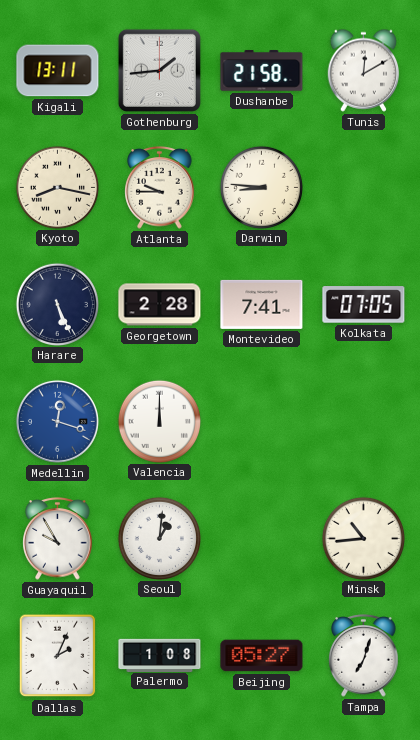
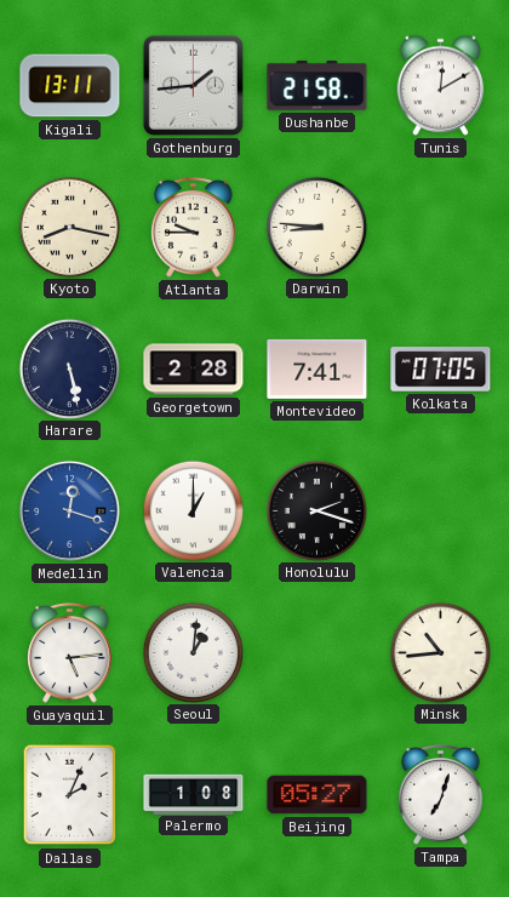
Harare: 5:26 -> 5:28 (69, 368)
Valencia: 12:00 -> 1:00 (193, 510)
Honolulu: none -> 2:18 (316, 510)
Guayaquil: 9:55 -> 5:14 (70, 653)
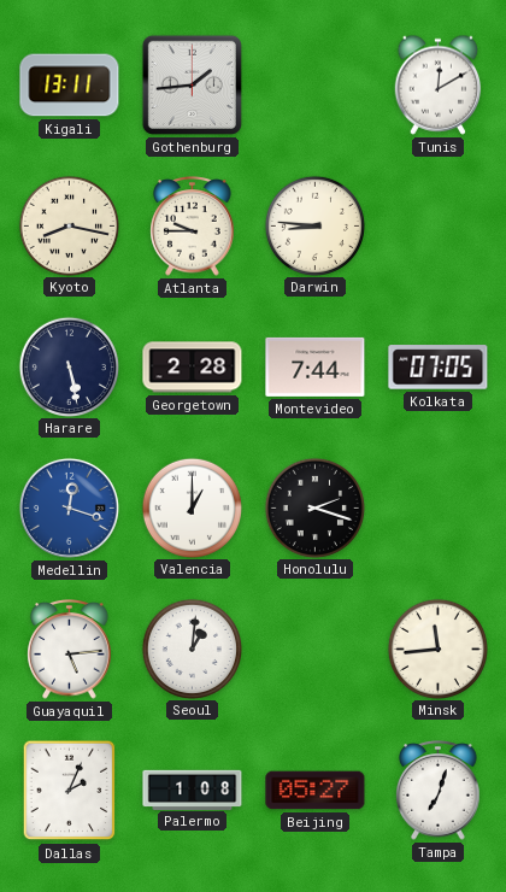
Dushanbe: 21:58 -> none (318, 86)
Montevideo: 7:41 -> 7:44 (316, 366)
Minsk: 10:44 -> 11:44 (437, 649)
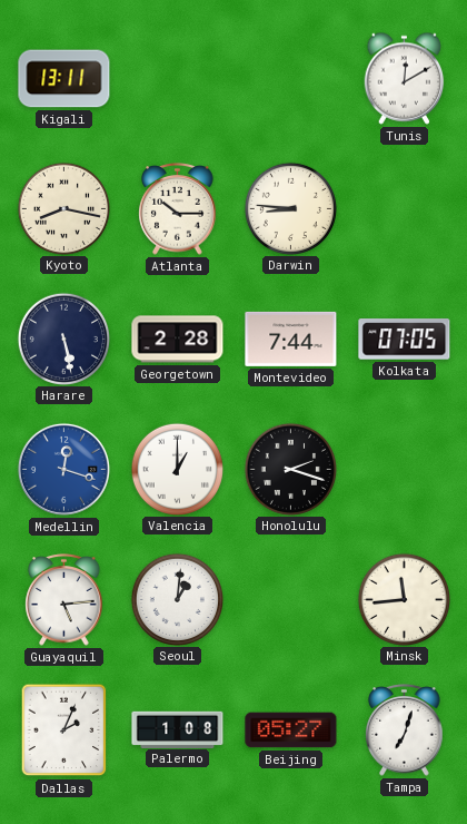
Gothenburg: 1:44 -> none (192, 84)
Atlanta: 9:45 -> 10:15 (178, 209)
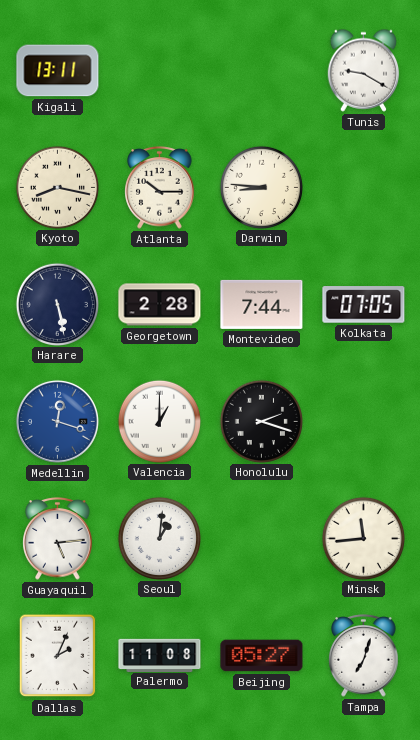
Tunis: 12:10 -> 9:20 (364, 70)
Palermo: 1:08 -> 11:08 (160, 655)
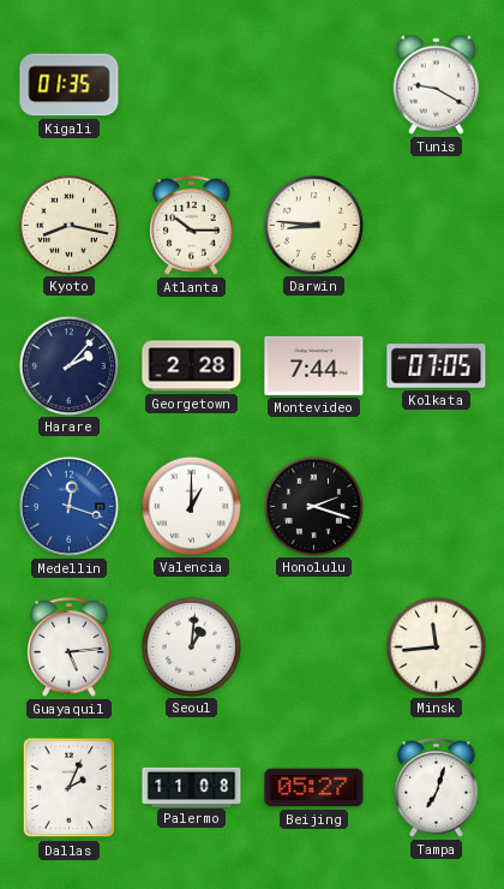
Kigali: 13:11 -> 01:35 (70, 85)
Harare: 5:28 -> 2:07 (68, 365)
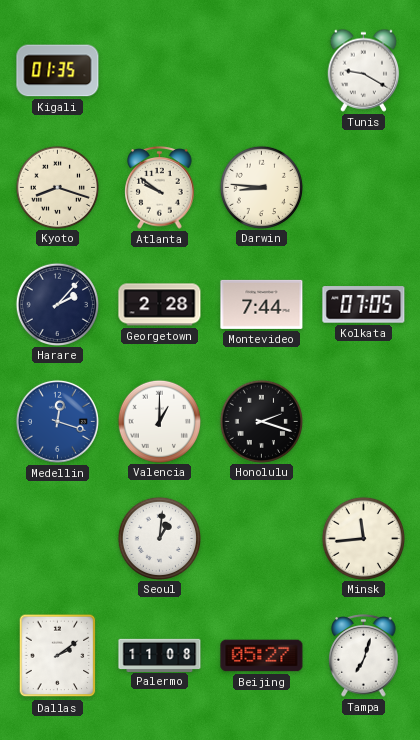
Kyoto: 8:17 -> 8:18 (57, 187)
Atlanta: 10:15 -> 9:51 (160, 188)
Guayaquil: 5:14 -> none (70, 648)
Dallas: 2:04 -> 2:09 (58, 656)
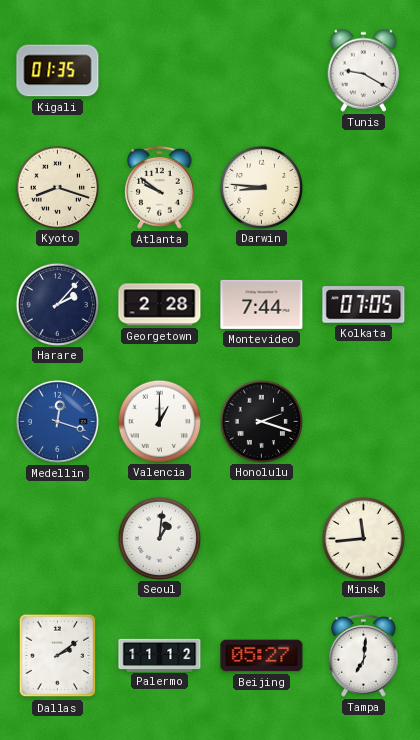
Palermo: 11:08 -> 11:12 (160, 655)
Tampa: 7:03 -> 7:01 (364, 656)
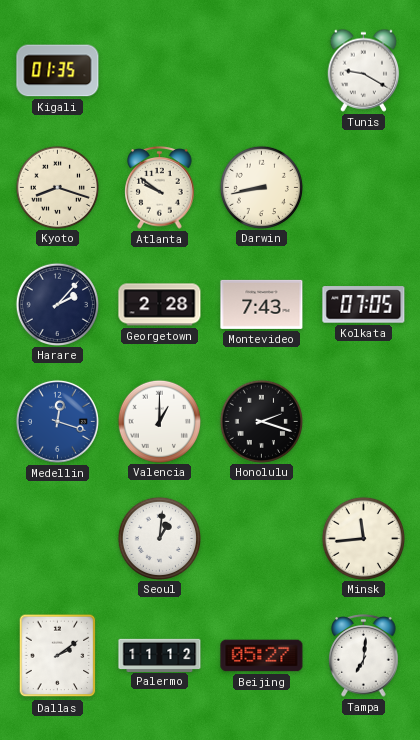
Darwin: 8:46 -> 8:43 (261, 187)
Montevideo: 7:44 -> 7:43 (262, 304)
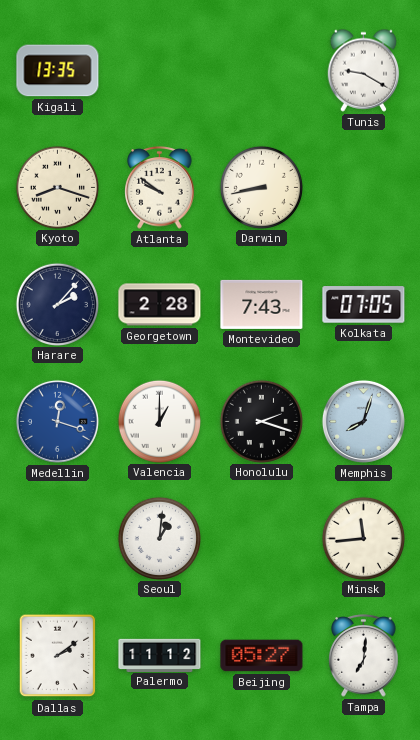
Kigali: 01:35 -> 13:35 (58, 71)
Memphis: none -> 8:03 (363, 421)
